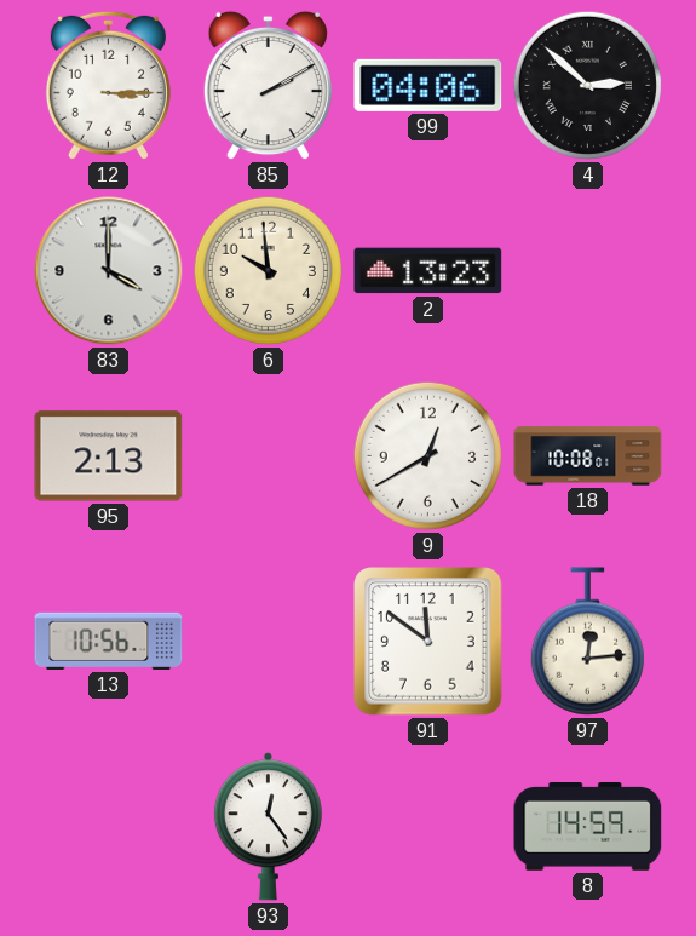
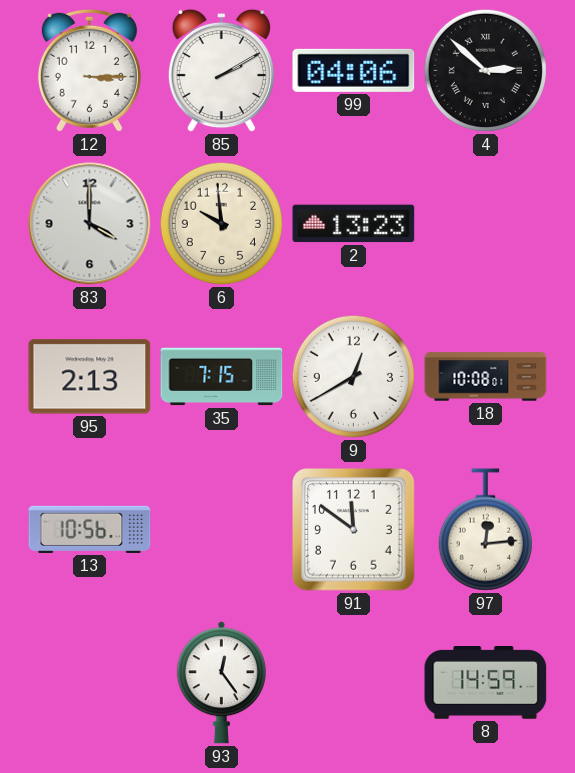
35: none -> 7:15 (222, 377)
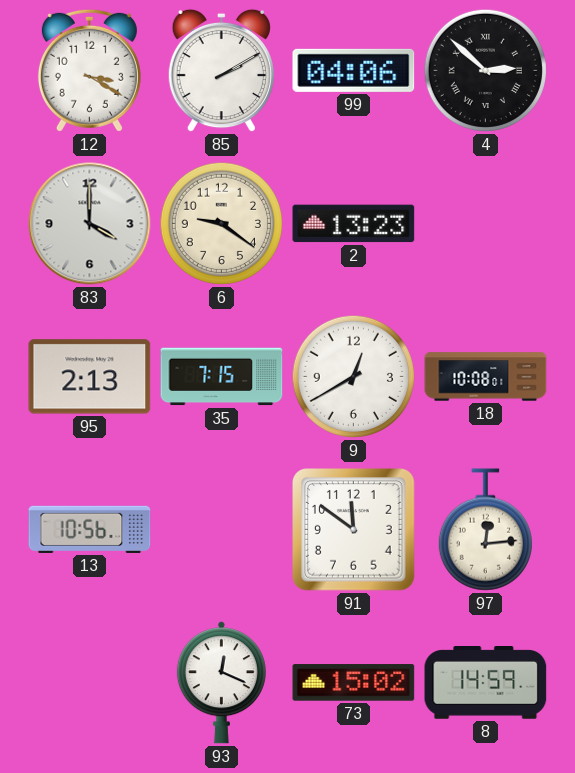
12: 3:15 -> 3:20 (89, 70)
6: 9:59 -> 9:21 (221, 223)
93: 12:24 -> 12:19 (221, 683)
73: none -> 15:02 (354, 683)
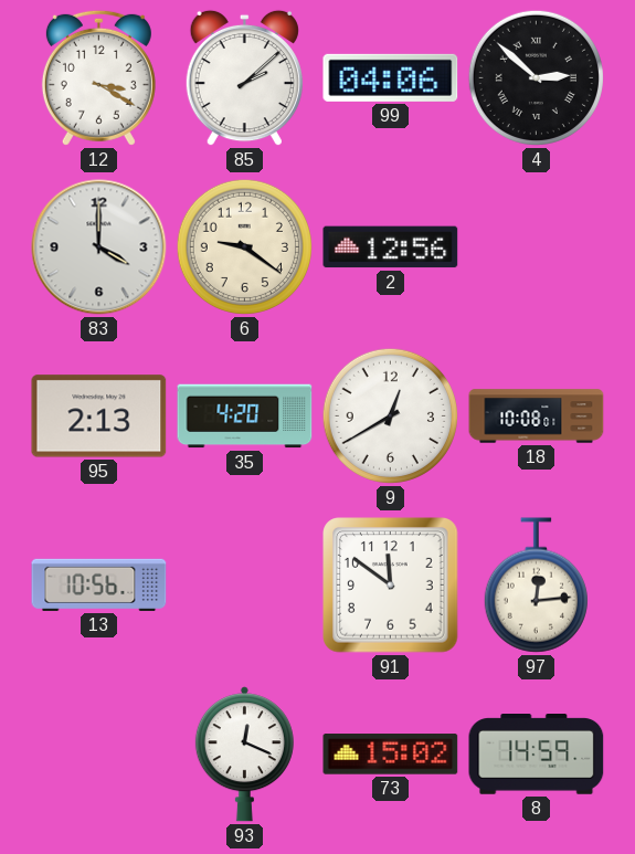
85: 2:10 -> 2:08 (244, 78)
2: 13:23 -> 12:56 (391, 247)
35: 7:15 -> 4:20 (245, 417)
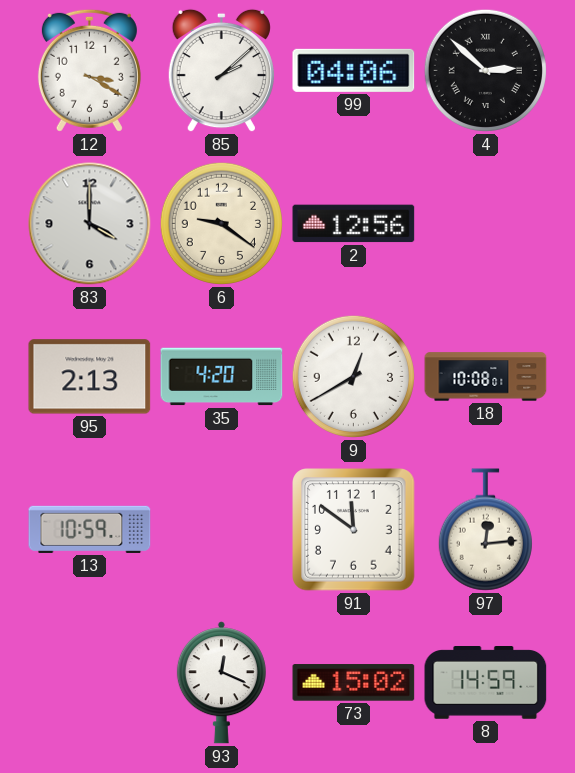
13: 10:56 -> 10:59 (90, 529)
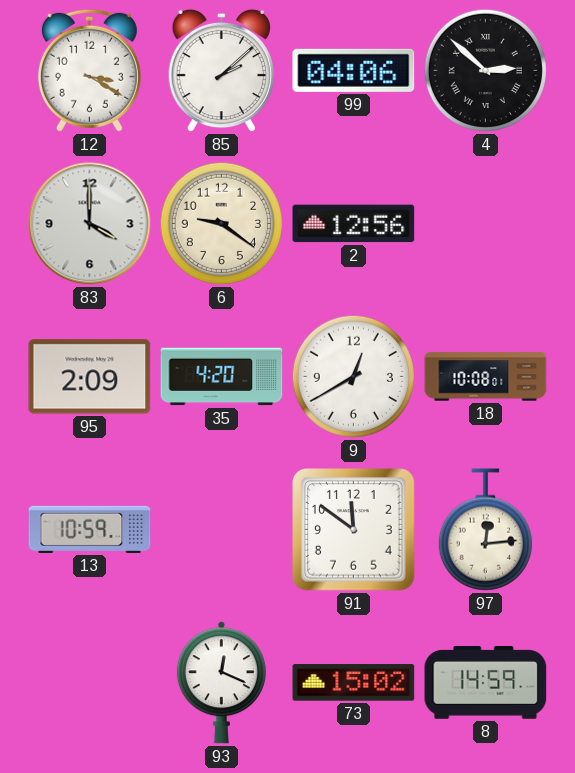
95: 2:13 -> 2:09 (90, 377)
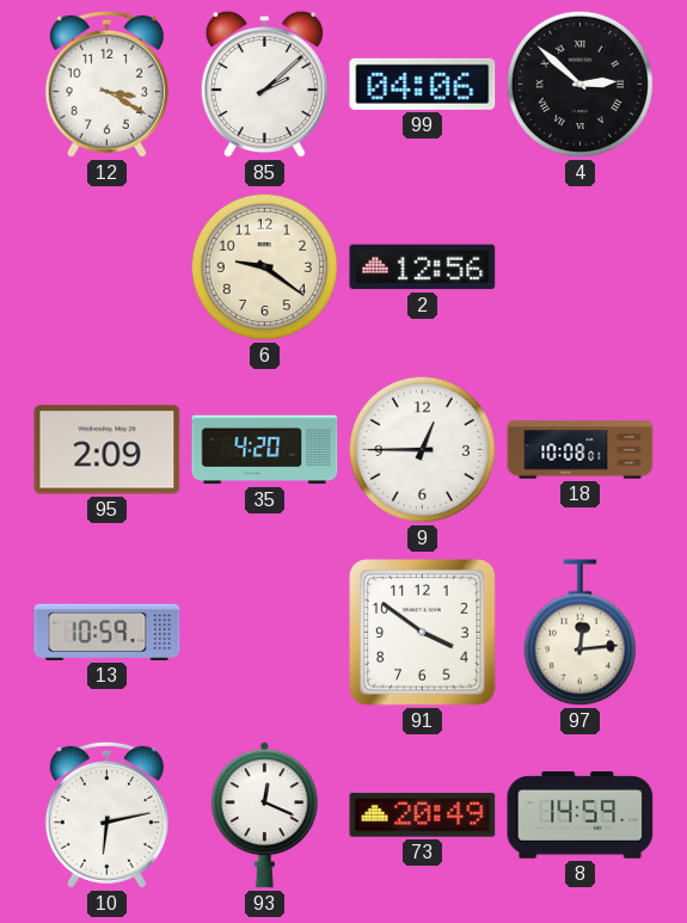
83: 4:00 -> none (90, 224)
9: 12:40 -> 12:45 (422, 449)
91: 11:51 -> 3:51 (423, 633)
10: none -> 6:13 (106, 814)
73: 15:02 -> 20:49 (423, 816)
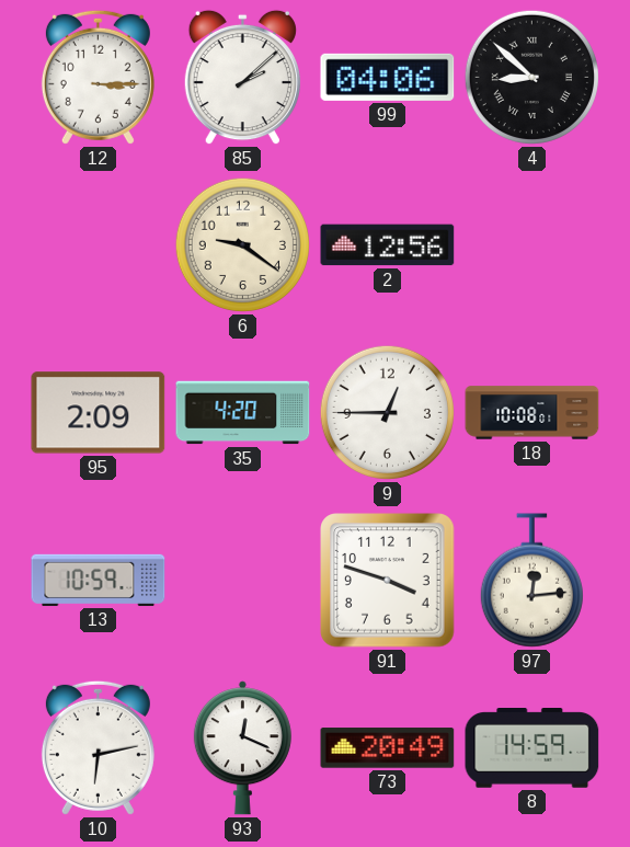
12: 3:20 -> 3:15 (98, 77)
4: 2:52 -> 8:52 (531, 77)
91: 3:51 -> 3:48 (388, 581)
